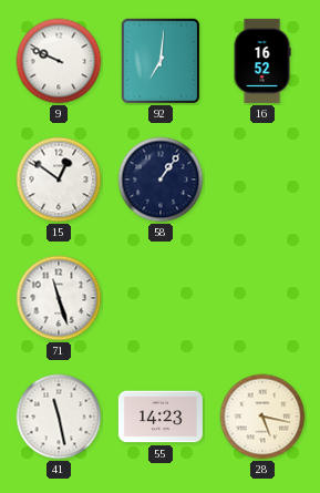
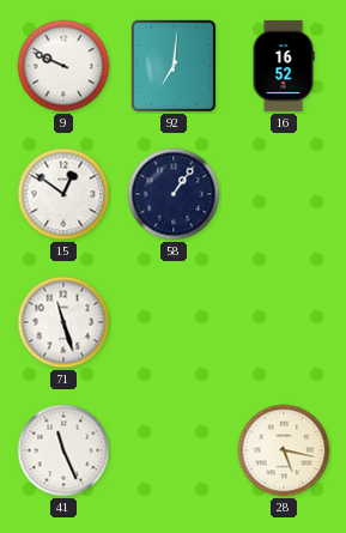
41: 11:28 -> 11:26 (63, 450)
55: 14:23 -> none (161, 417)
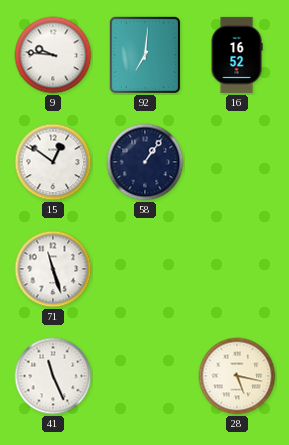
9: 9:49 -> 9:46 (53, 55)
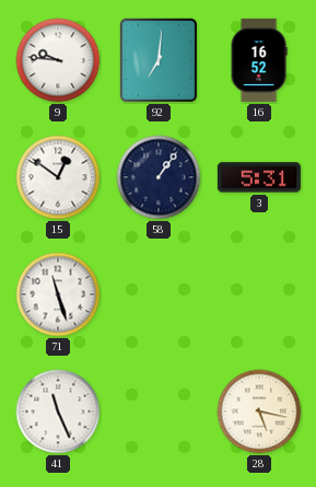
3: none -> 5:31 (259, 177)
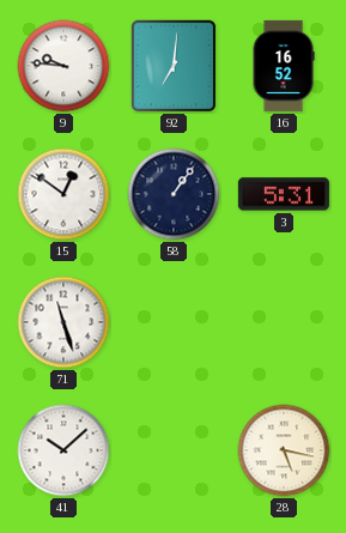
41: 11:26 -> 10:08 (63, 450)
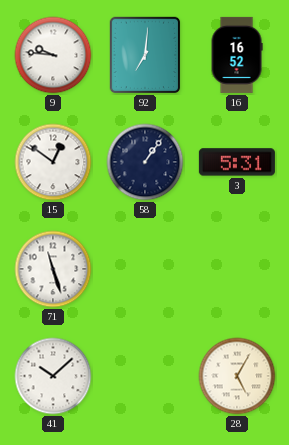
28: 5:17 -> 5:05 (237, 376)
